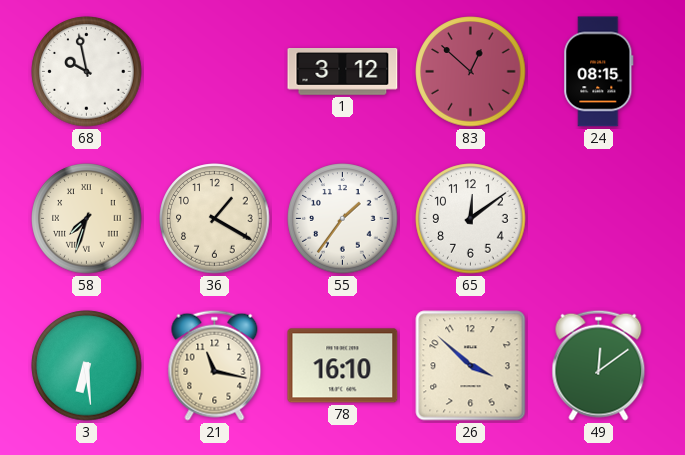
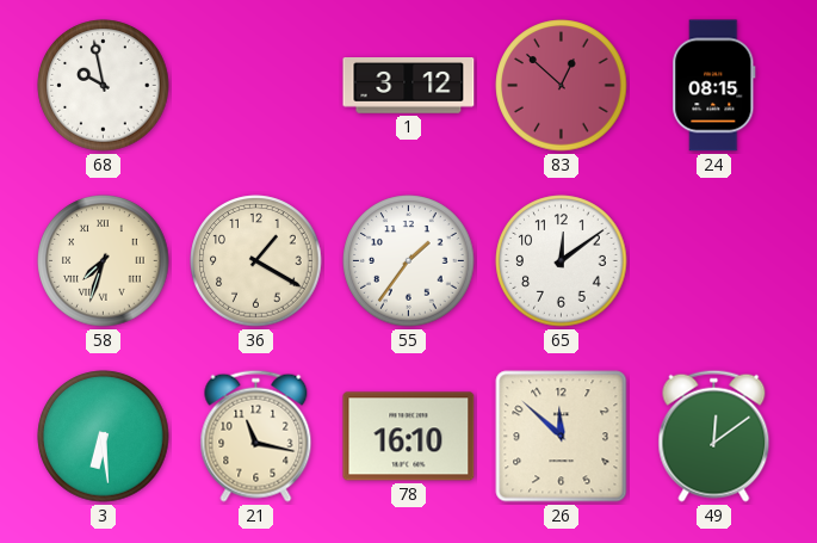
26: 3:52 -> 11:52 (562, 437)
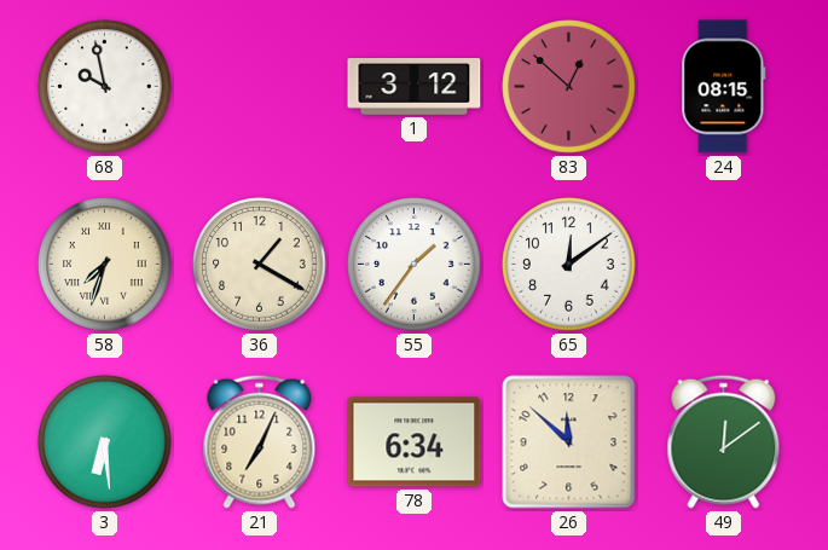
21: 11:17 -> 7:04 (260, 441)
78: 16:10 -> 6:34 (415, 442)
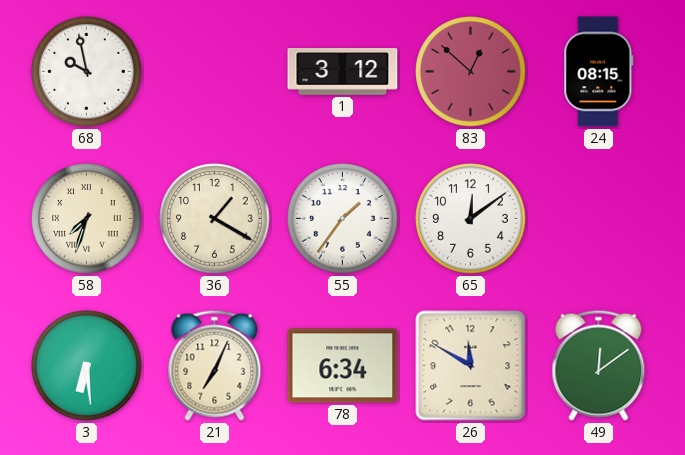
26: 11:52 -> 11:50 (471, 366)
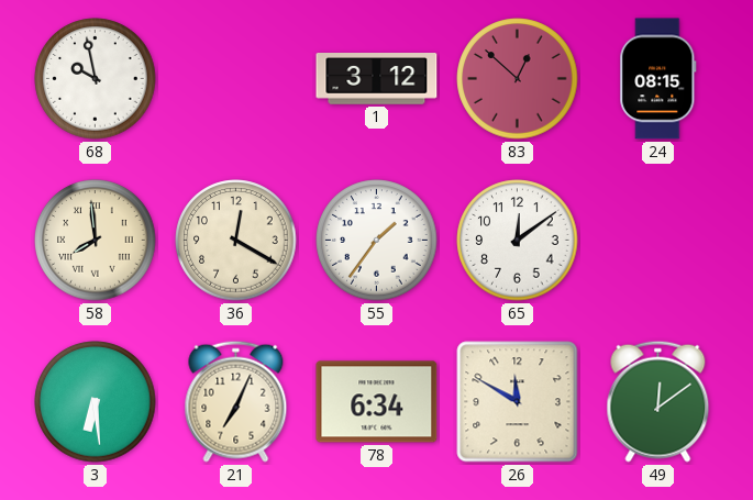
58: 7:33 -> 7:59 (96, 241)
36: 1:20 -> 12:20 (236, 241)
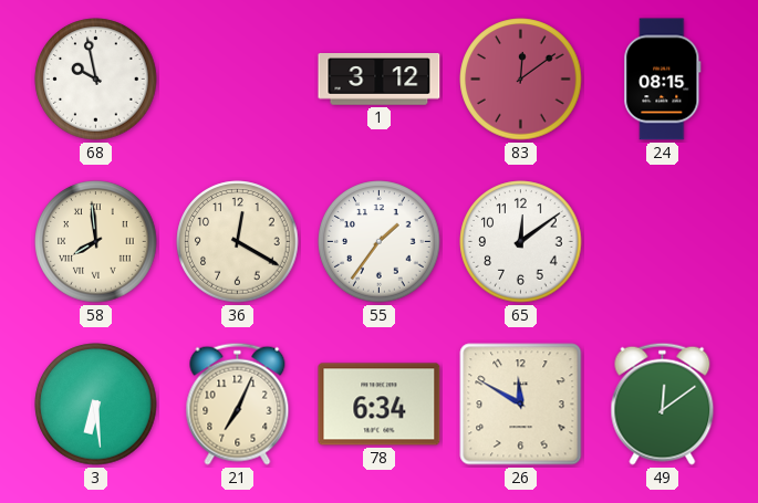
83: 12:52 -> 12:09 (521, 80)
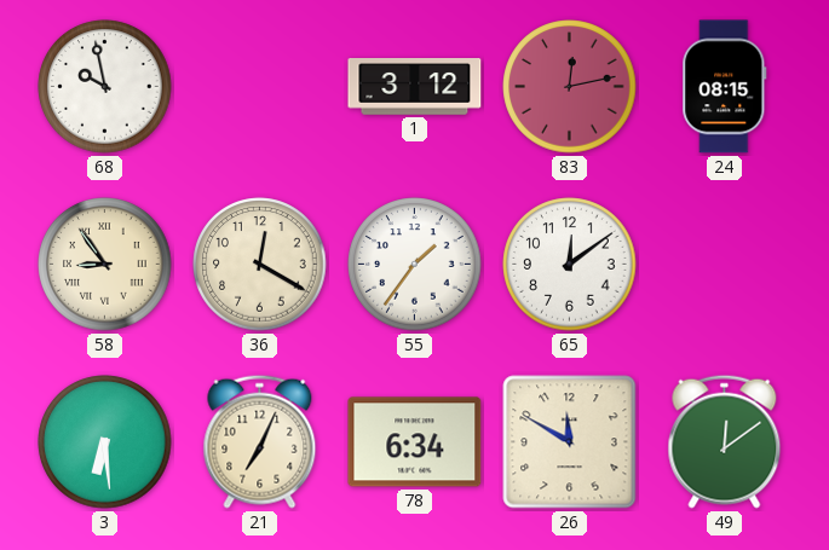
83: 12:09 -> 12:13 (570, 87)
58: 7:59 -> 8:54 (105, 265)
